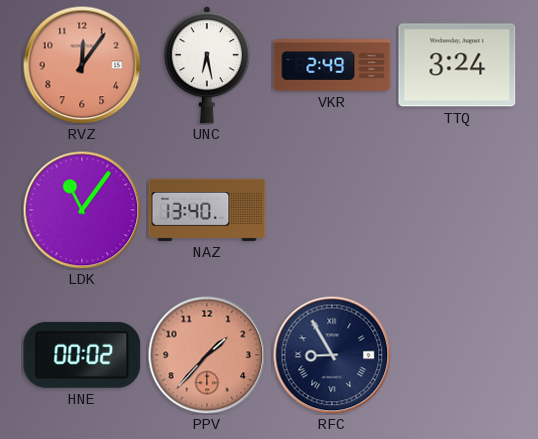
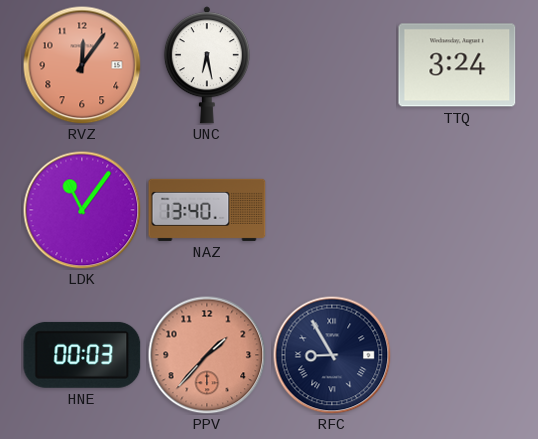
VKR: 2:49 -> none (332, 66)
HNE: 00:02 -> 00:03 (82, 355)
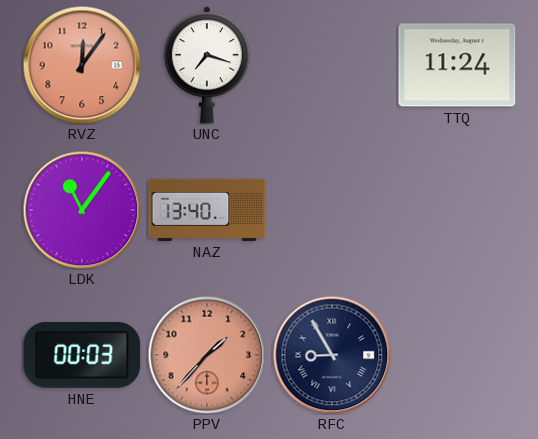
UNC: 6:28 -> 7:18 (207, 65)
TTQ: 3:24 -> 11:24 (457, 65)
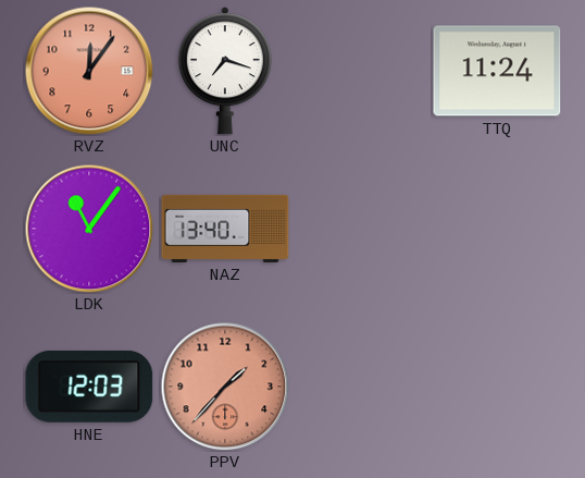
HNE: 00:03 -> 12:03 (89, 387)
RFC: 8:55 -> none (332, 355)
